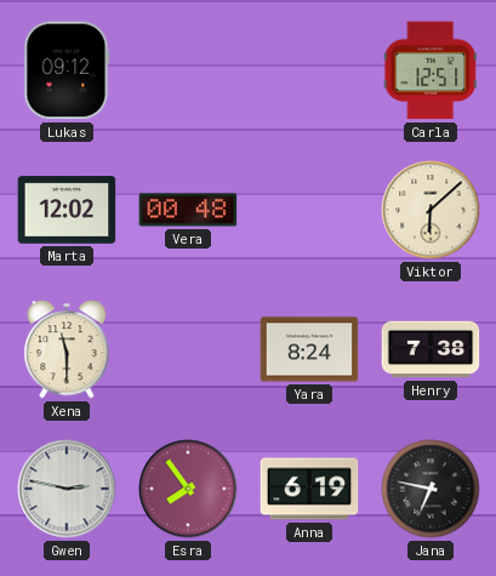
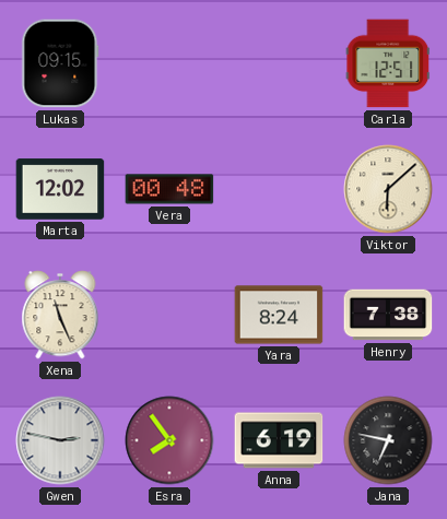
Lukas: 09:12 -> 09:15 (60, 63)
Xena: 11:30 -> 11:26 (60, 315)
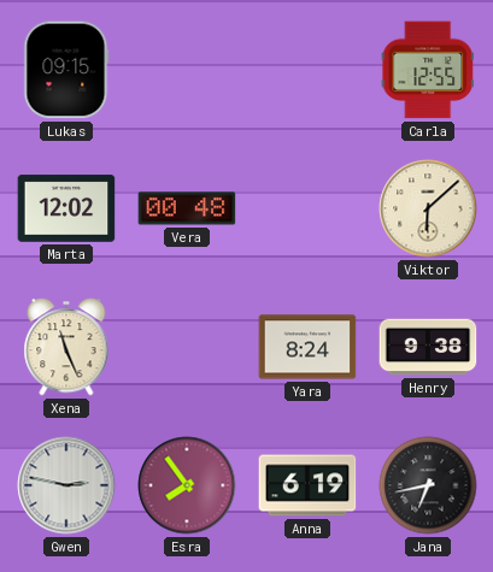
Carla: 12:51 -> 12:55 (428, 70)
Henry: 7:38 -> 9:38 (428, 347)
Jana: 6:47 -> 6:43 (428, 485)
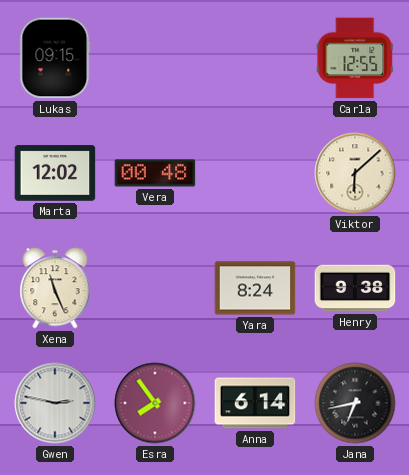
Anna: 6:19 -> 6:14 (255, 403)
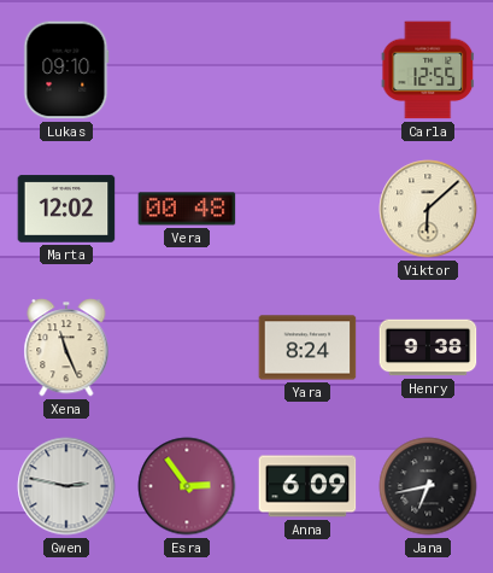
Lukas: 09:15 -> 09:10 (66, 70)
Esra: 7:54 -> 2:54 (187, 486)
Anna: 6:14 -> 6:09 (307, 486)
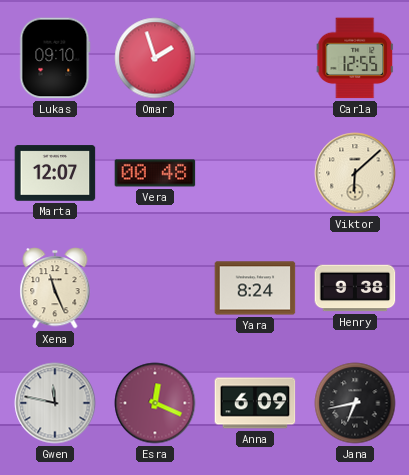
Omar: none -> 1:57 (155, 58)
Marta: 12:02 -> 12:07 (55, 173)
Gwen: 2:47 -> 11:47 (55, 403)
Esra: 2:54 -> 12:19 (155, 403)
